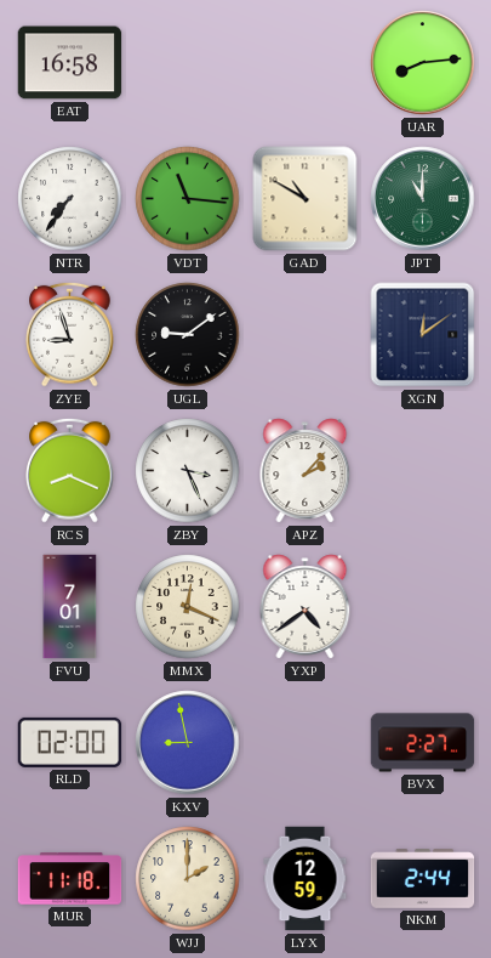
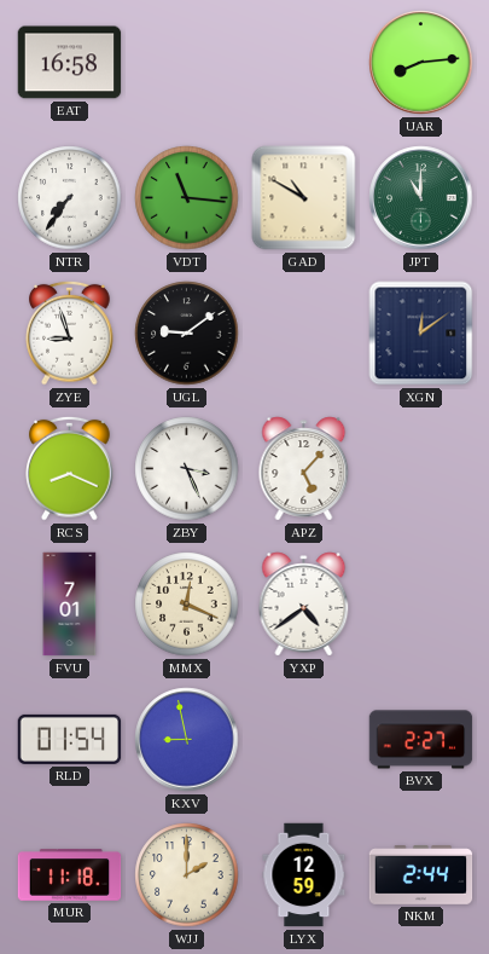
APZ: 2:07 -> 5:07 (304, 469)
RLD: 02:00 -> 01:54 (70, 739)
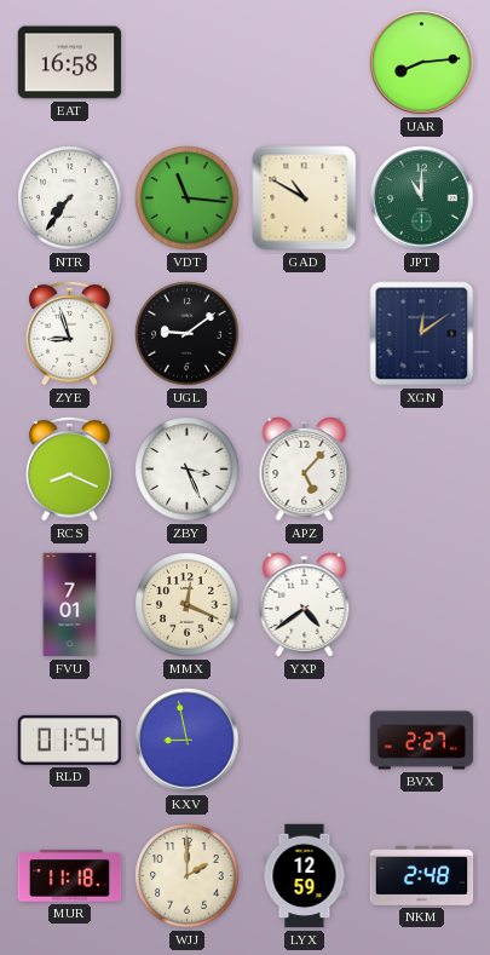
NKM: 2:44 -> 2:48 (422, 876)
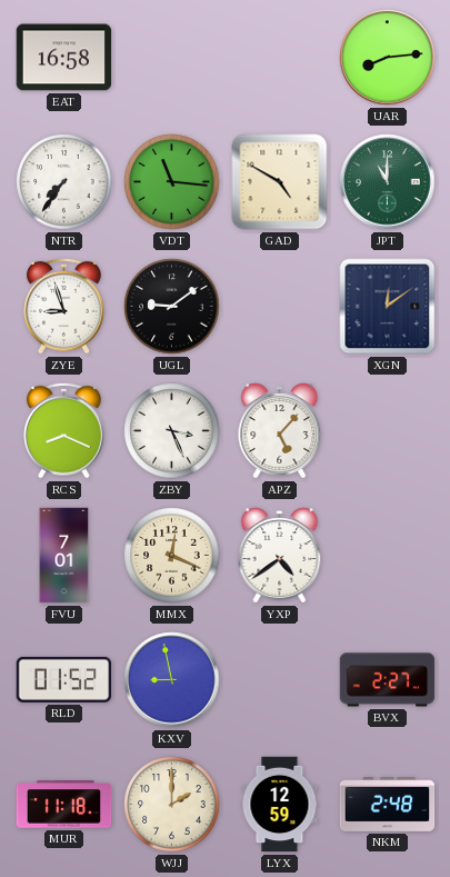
GAD: 10:50 -> 4:50 (280, 182)
RLD: 01:54 -> 01:52 (64, 679)
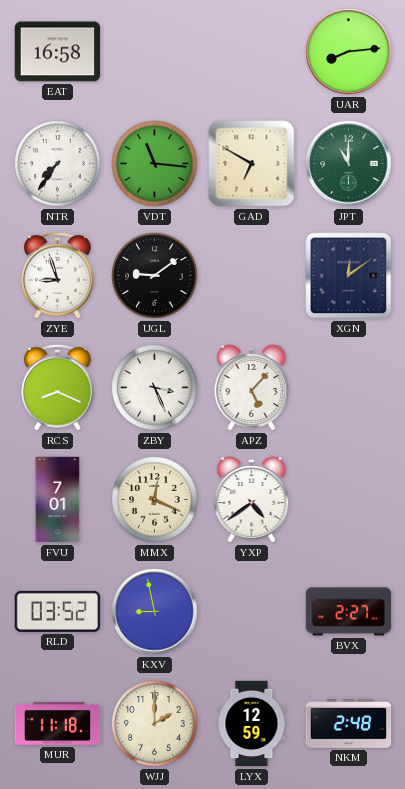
GAD: 4:50 -> 6:50 (252, 164)
RLD: 01:52 -> 03:52 (58, 611)
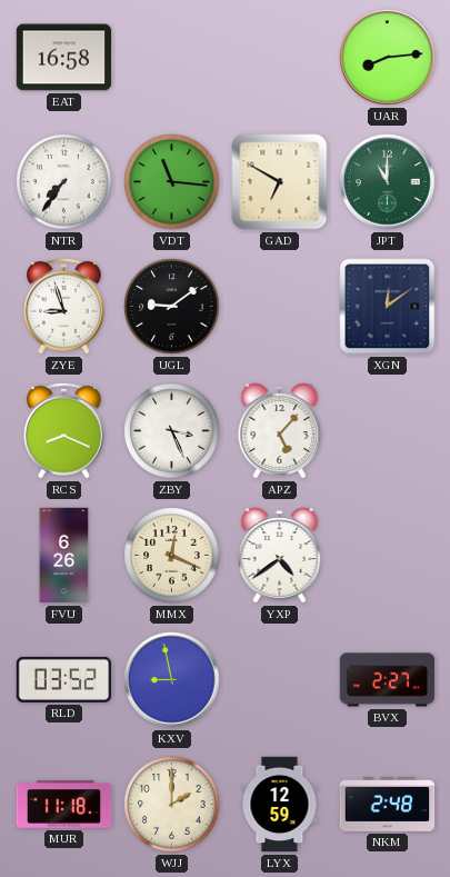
FVU: 7:01 -> 6:26 (64, 556)
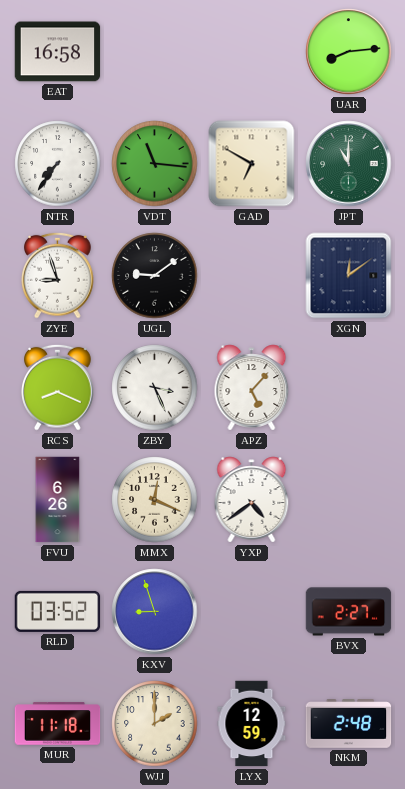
KXV: 8:58 -> 8:57 (155, 612)
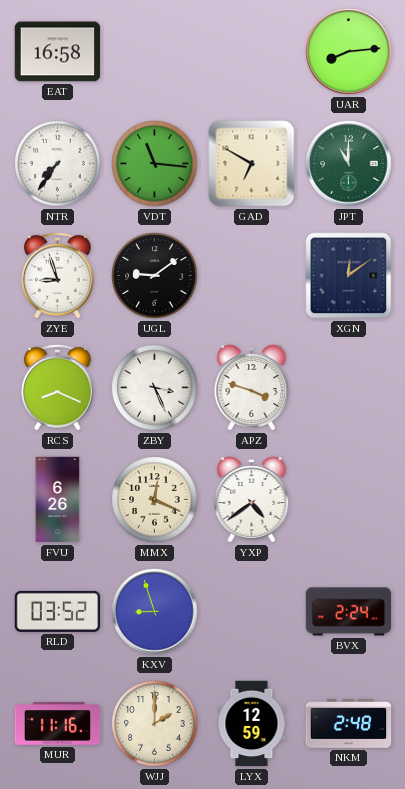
APZ: 5:07 -> 3:48 (252, 388)
BVX: 2:27 -> 2:24 (349, 612)
MUR: 11:18 -> 11:16 (58, 724)
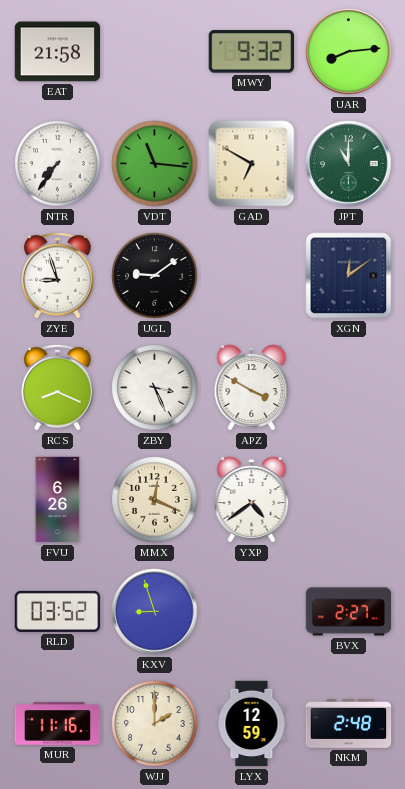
EAT: 16:58 -> 21:58 (58, 52)
MWY: none -> 9:32 (251, 52)
APZ: 3:48 -> 3:50 (252, 388)
BVX: 2:24 -> 2:27 (349, 612)
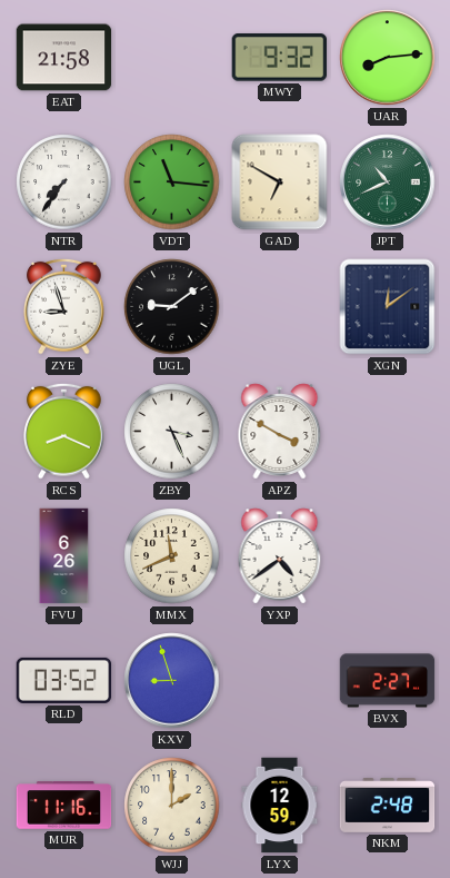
JPT: 11:00 -> 10:41 (388, 182)
MMX: 12:19 -> 11:41 (172, 556)
